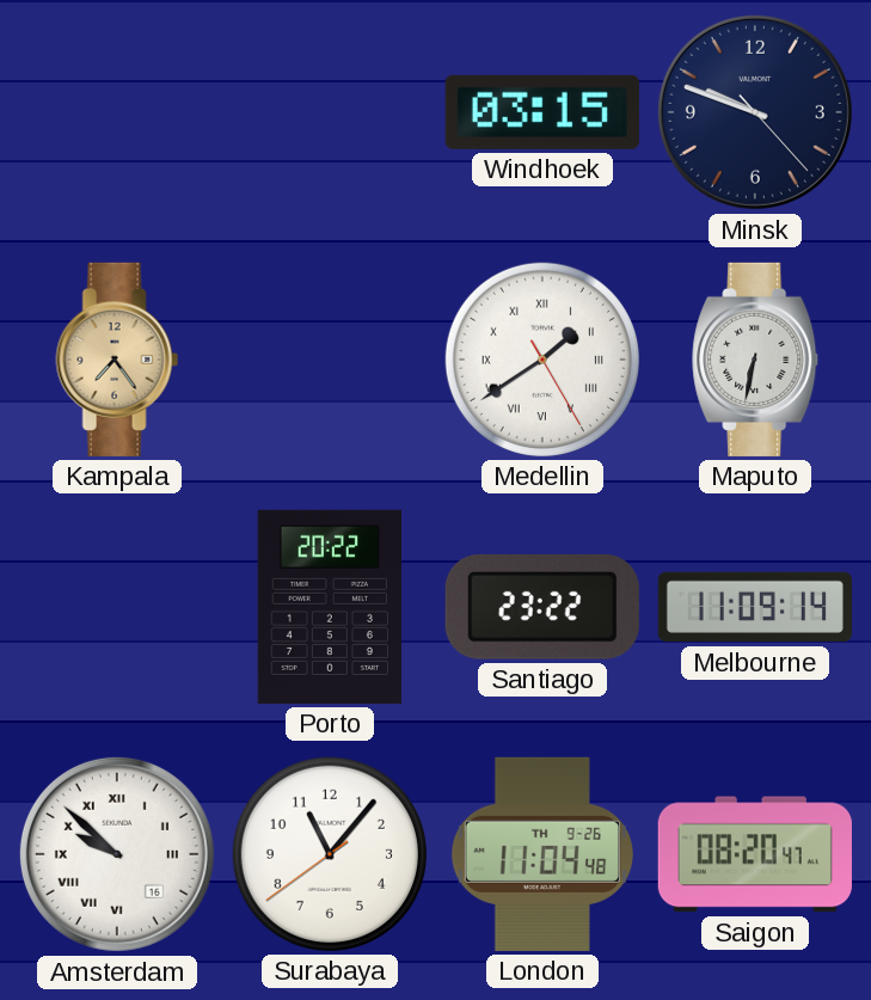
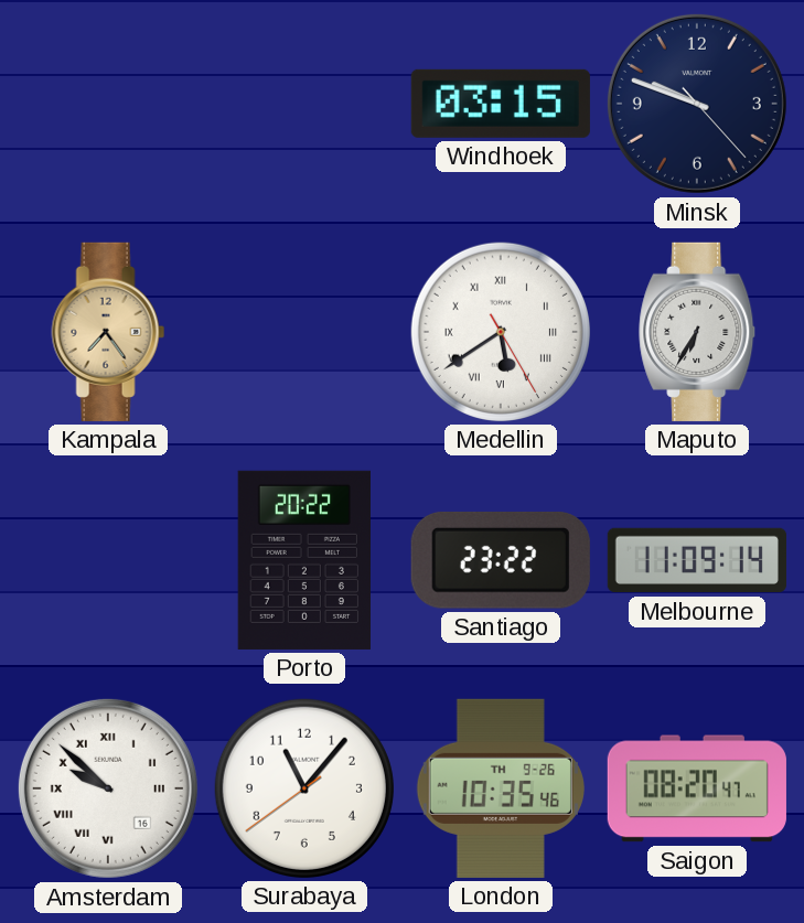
Medellin: 1:39 -> 5:39 (501, 332)
Maputo: 6:32 -> 6:35 (698, 332)
London: 11:04 -> 10:35 (501, 788)
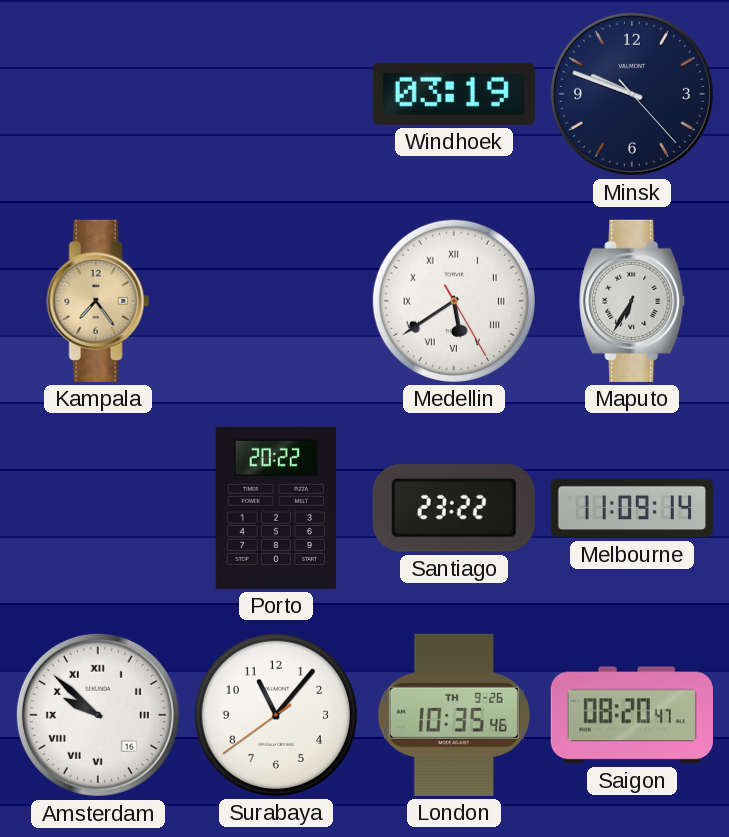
Windhoek: 03:15 -> 03:19 (454, 94)
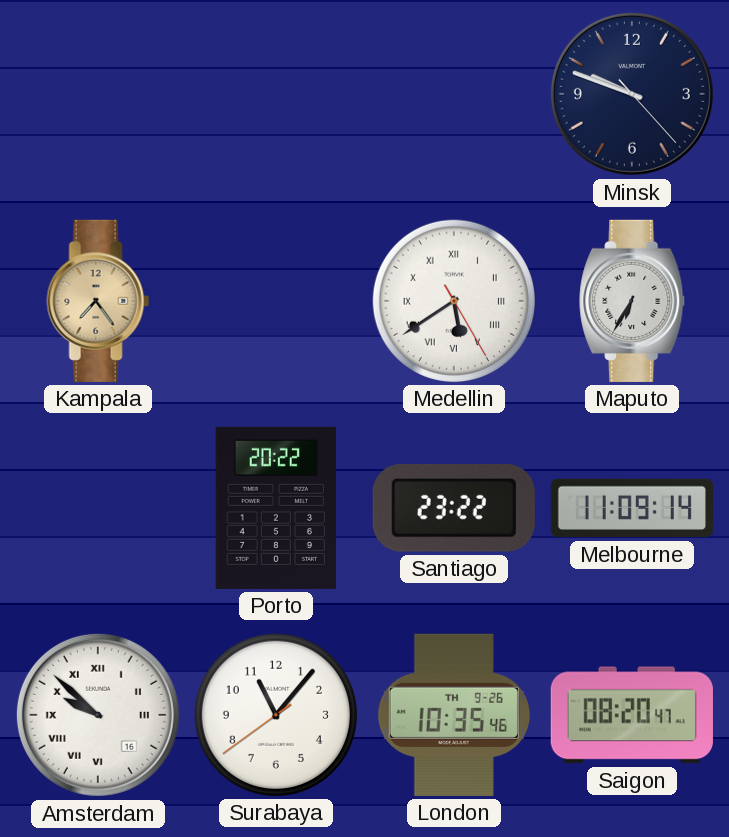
Windhoek: 03:19 -> none (454, 94)
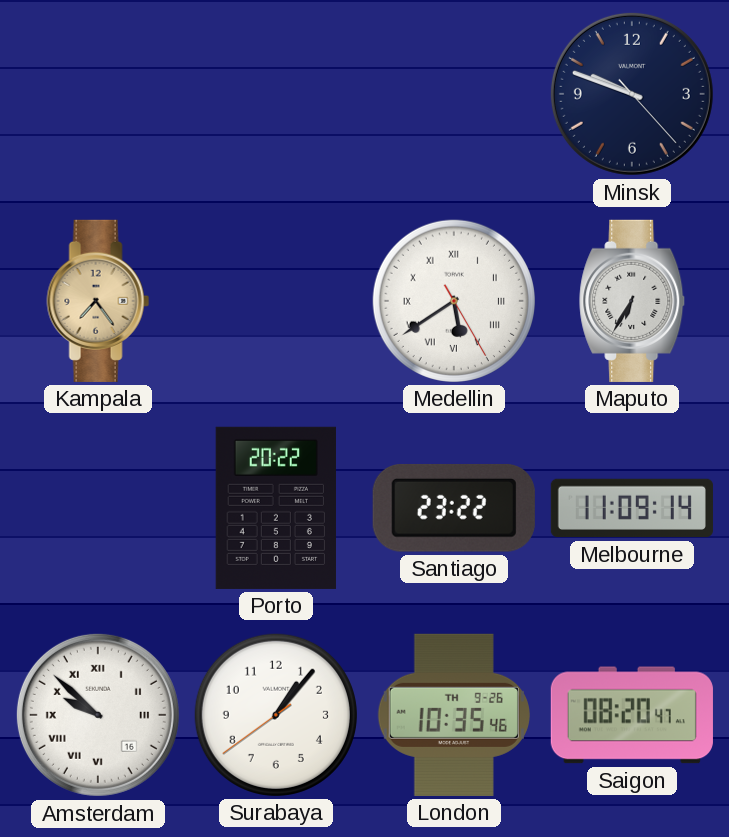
Surabaya: 11:06 -> 1:06 (276, 715)
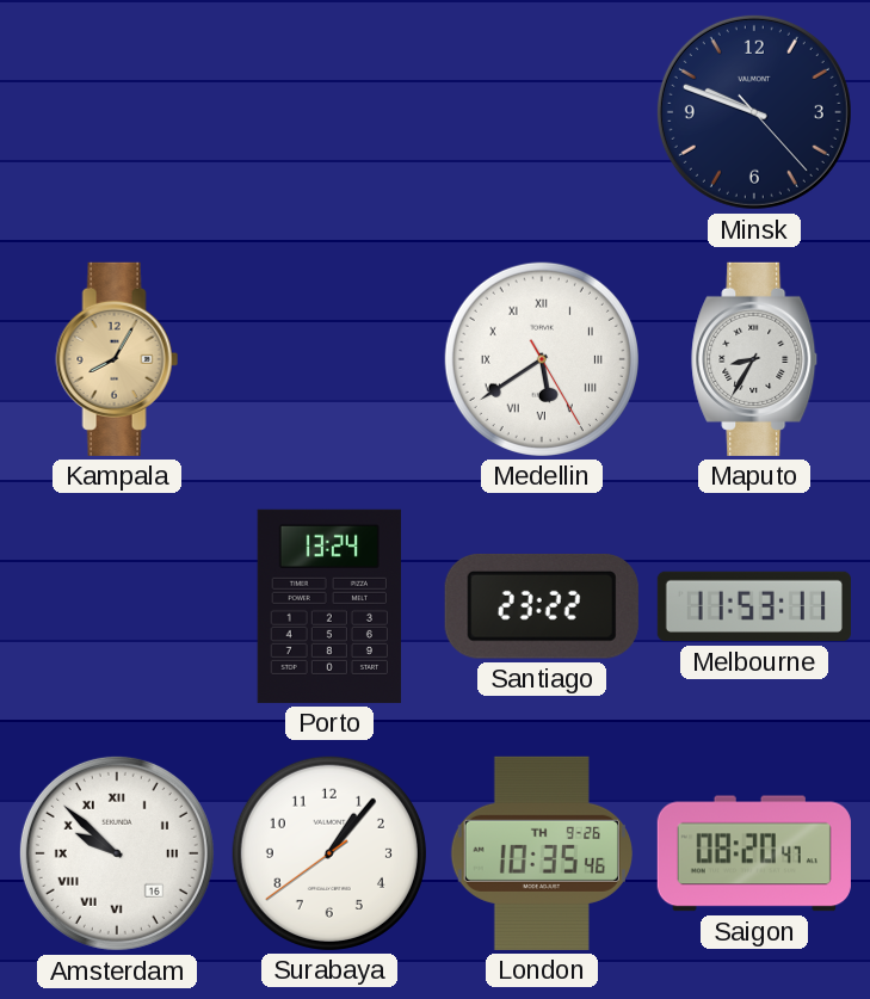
Kampala: 7:24 -> 8:05 (117, 359)
Maputo: 6:35 -> 8:35 (755, 359)
Porto: 20:22 -> 13:24 (329, 606)
Melbourne: 11:09 -> 11:53 (754, 606)
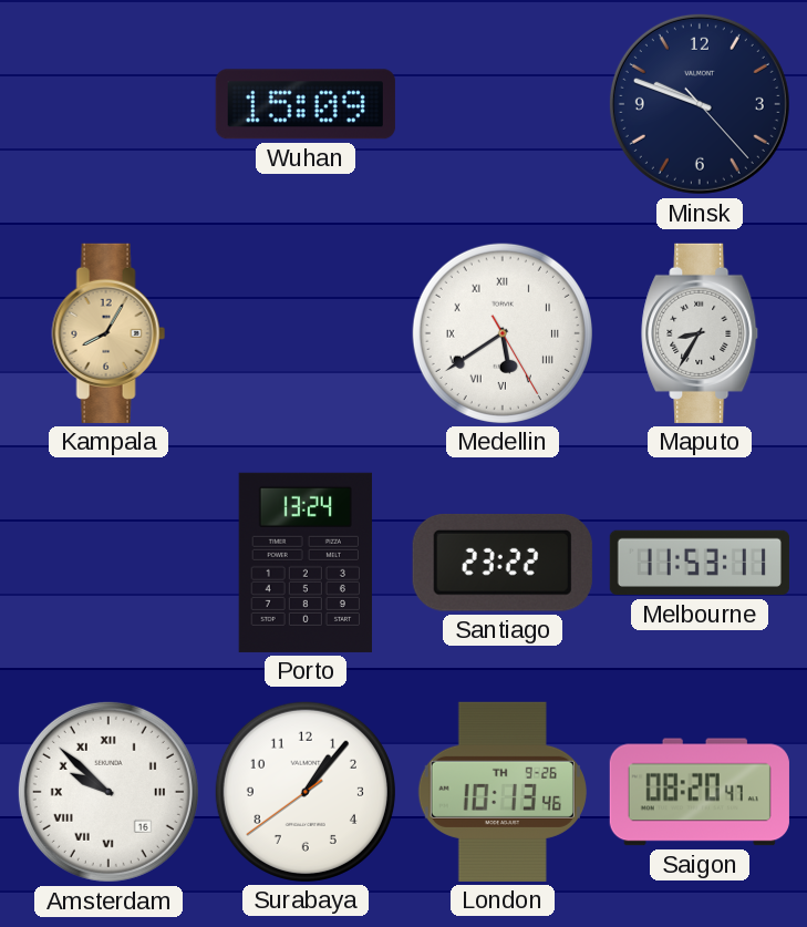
Wuhan: none -> 15:09 (306, 104)
London: 10:35 -> 10:13 (503, 792)
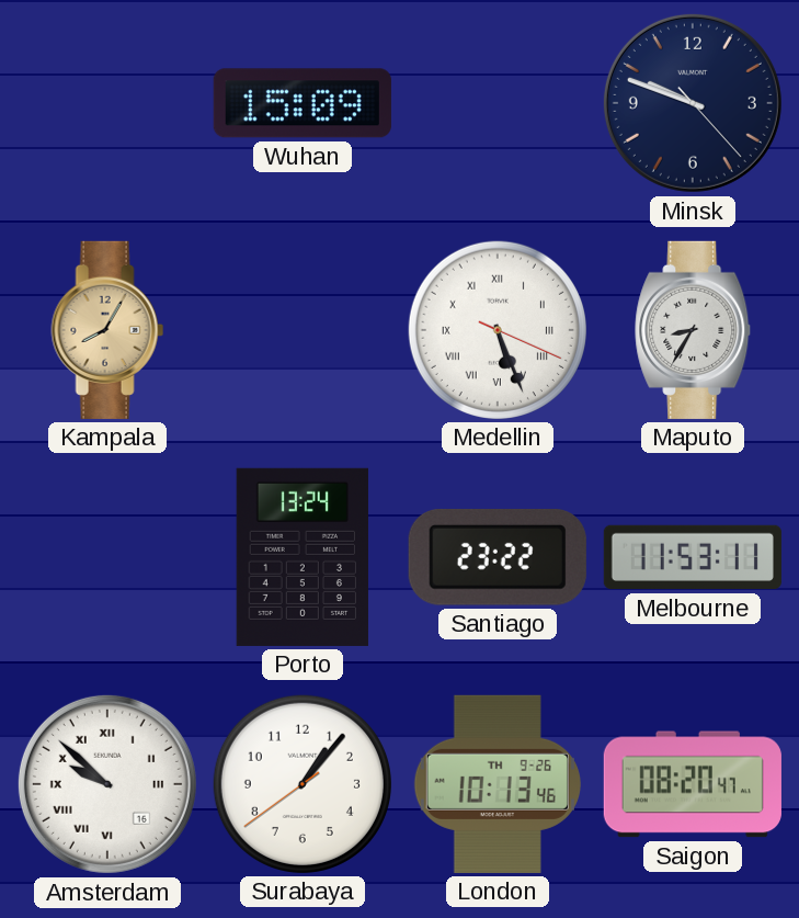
Medellin: 5:39 -> 5:26 (498, 330)
